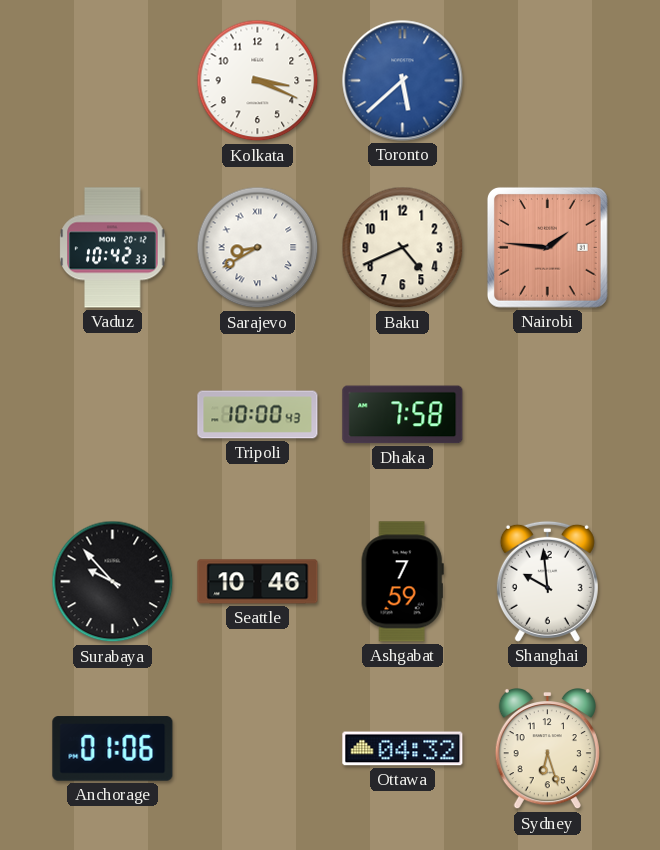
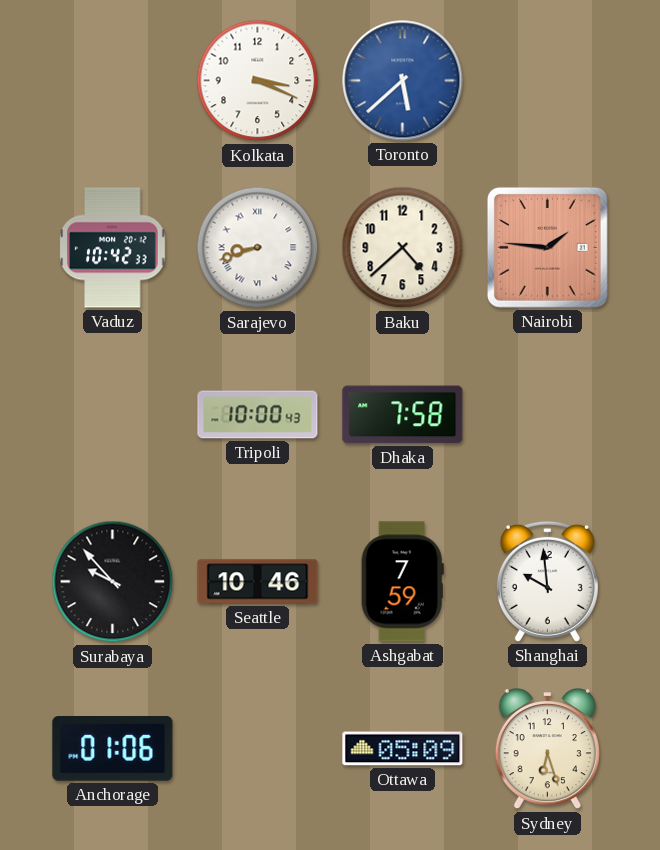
Sarajevo: 8:40 -> 8:42 (258, 248)
Baku: 4:41 -> 4:38 (403, 248)
Ottawa: 04:32 -> 05:09 (403, 749)
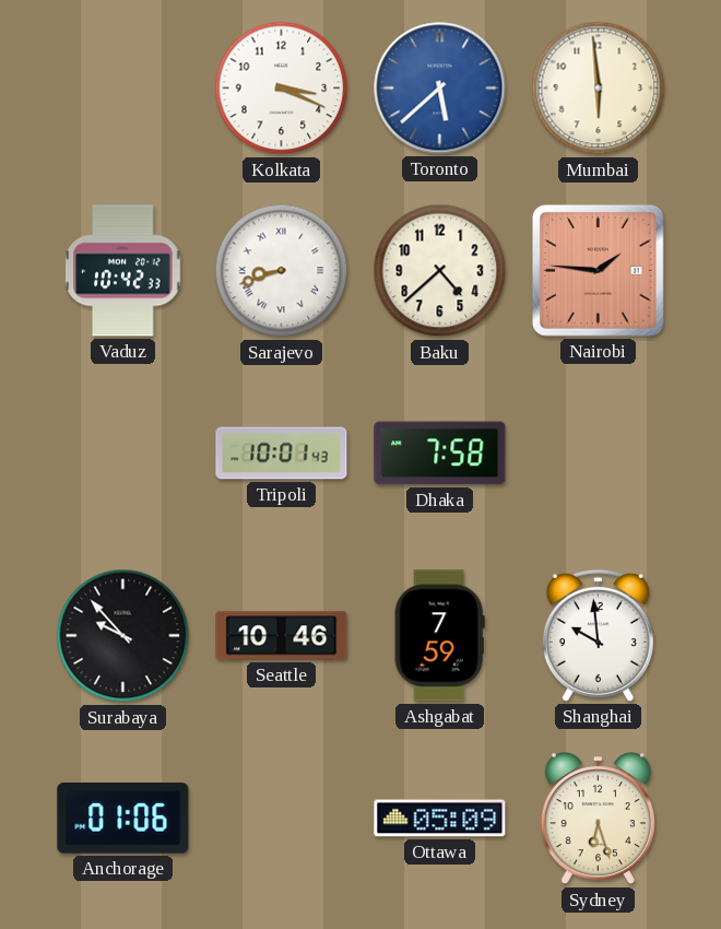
Mumbai: none -> 5:59 (599, 89)
Tripoli: 10:00 -> 10:01 (282, 454)
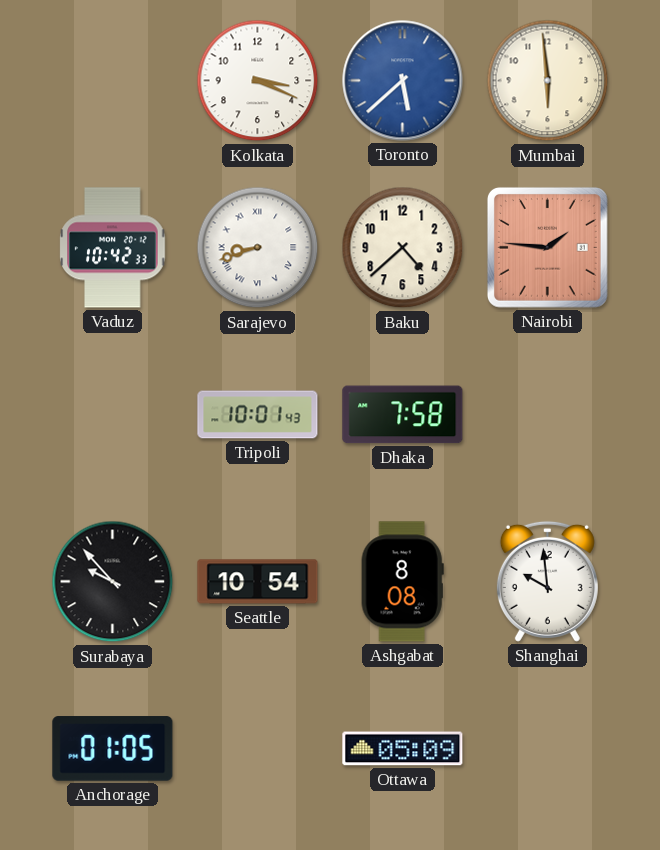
Seattle: 10:46 -> 10:54 (258, 582)
Ashgabat: 7:59 -> 8:08 (402, 582)
Anchorage: 01:06 -> 01:05 (113, 749)
Sydney: 6:27 -> none (598, 819)
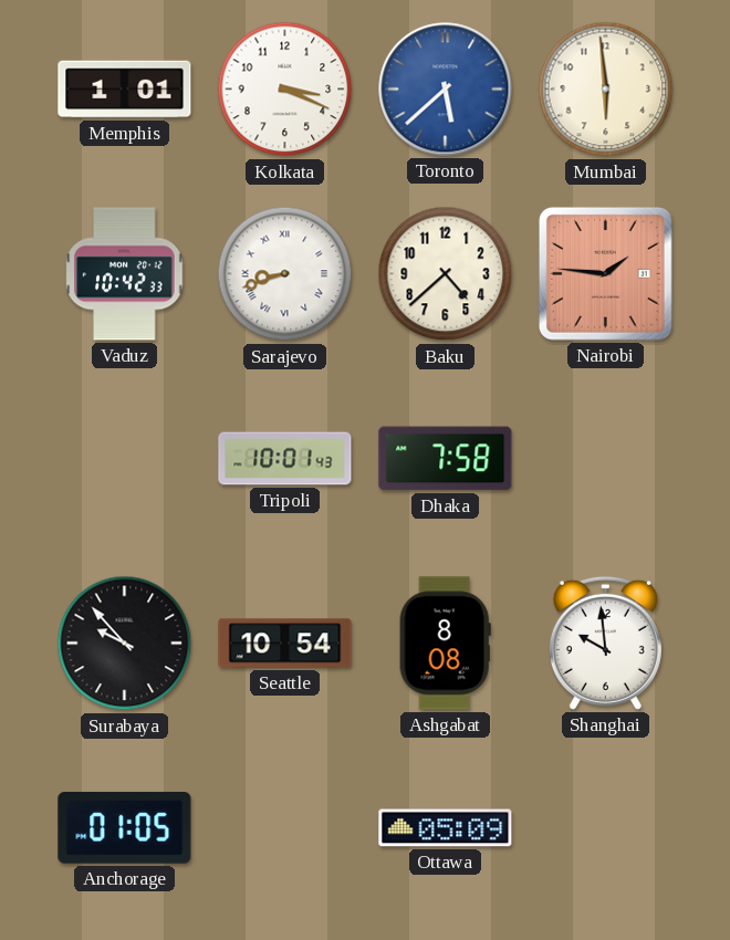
Memphis: none -> 1:01 (125, 90)
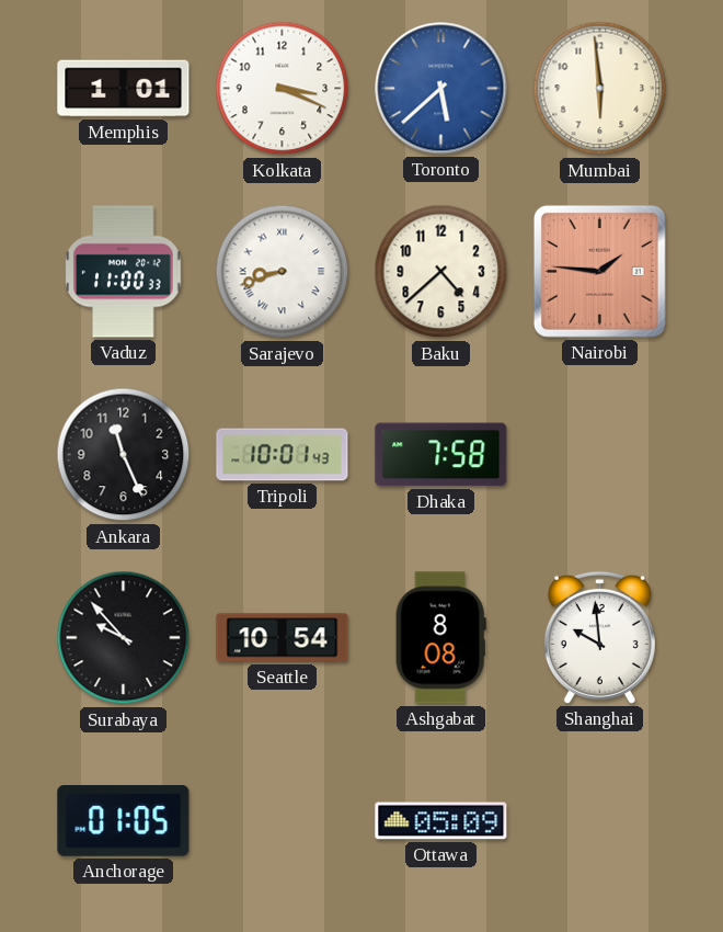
Vaduz: 10:42 -> 11:00 (124, 272)
Ankara: none -> 11:26 (124, 455)
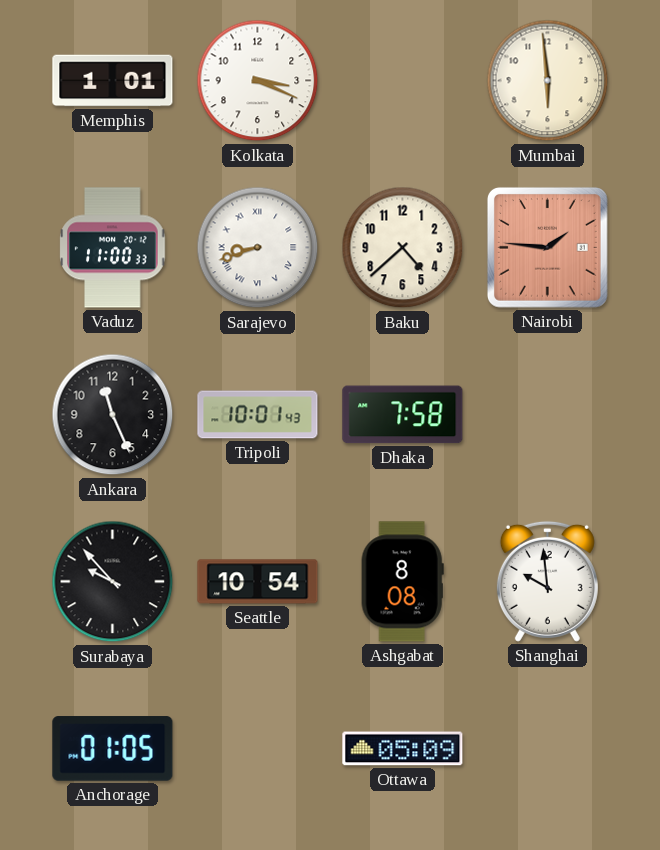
Toronto: 5:38 -> none (441, 89)
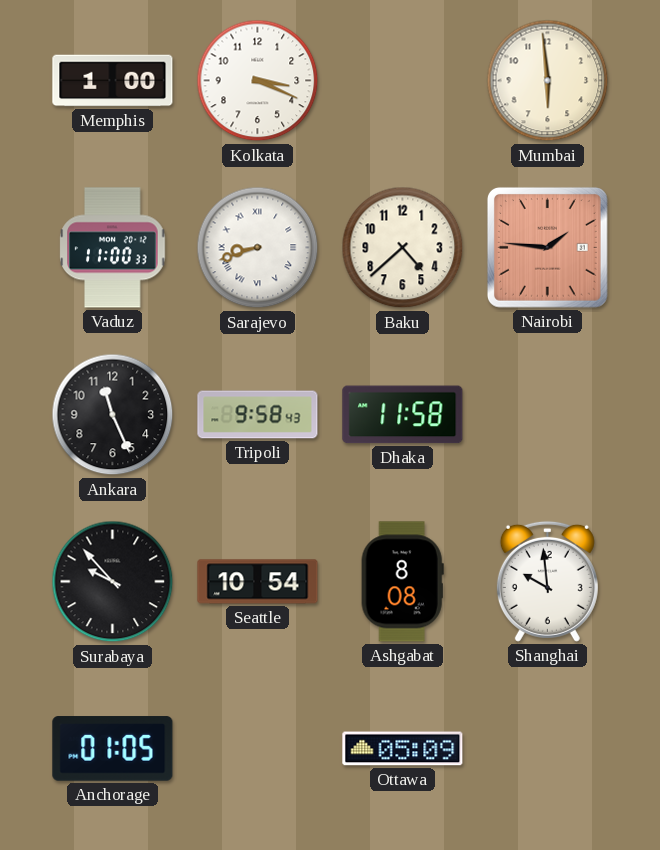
Memphis: 1:01 -> 1:00 (113, 81)
Tripoli: 10:01 -> 9:58 (258, 415)
Dhaka: 7:58 -> 11:58 (403, 415)
